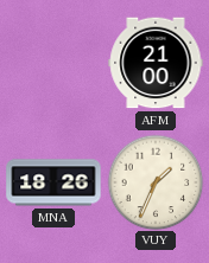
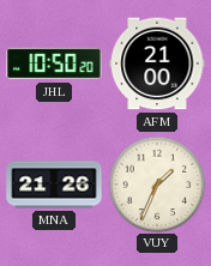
JHL: none -> 10:50 (54, 64)
MNA: 18:26 -> 21:26 (54, 185)
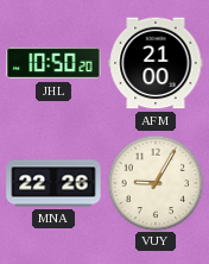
MNA: 21:26 -> 22:26 (53, 183)
VUY: 1:34 -> 9:05 (156, 183)
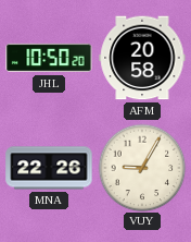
AFM: 21:00 -> 20:58 (142, 58)
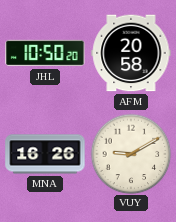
MNA: 22:26 -> 16:26 (45, 154)
VUY: 9:05 -> 9:10 (131, 154)
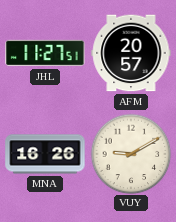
JHL: 10:50 -> 11:27 (45, 53)
AFM: 20:58 -> 20:57 (131, 53)
